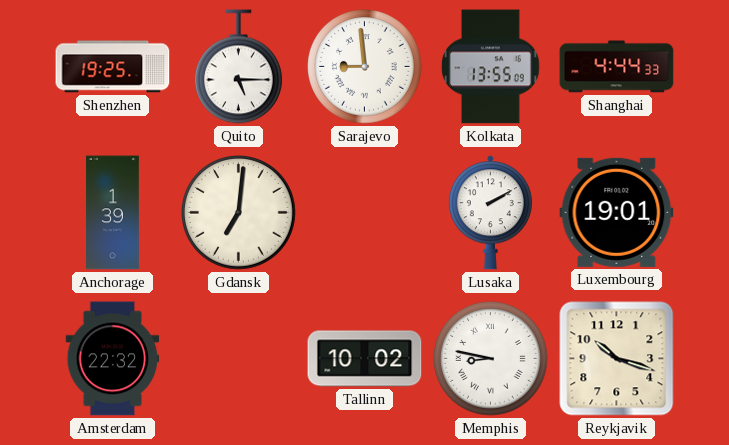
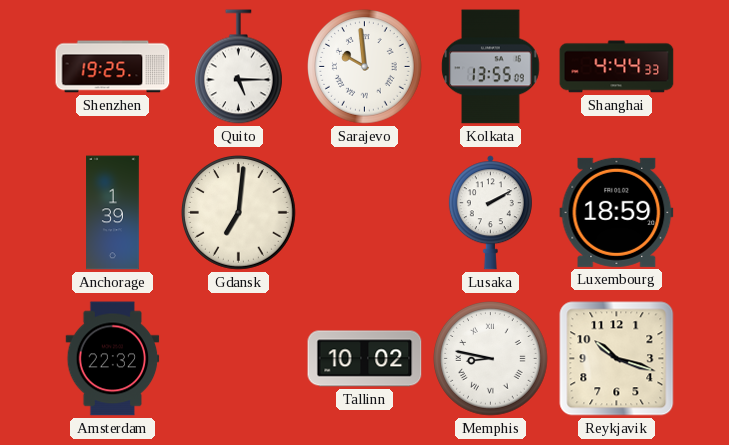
Sarajevo: 8:59 -> 9:59 (365, 67)
Luxembourg: 19:01 -> 18:59 (617, 212)
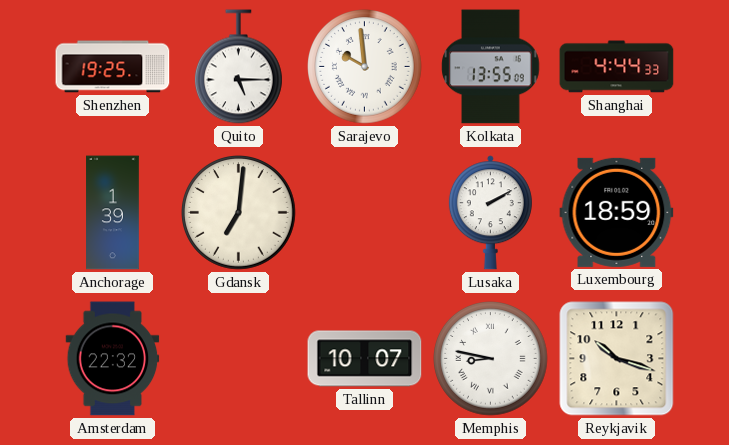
Tallinn: 10:02 -> 10:07 (365, 359)
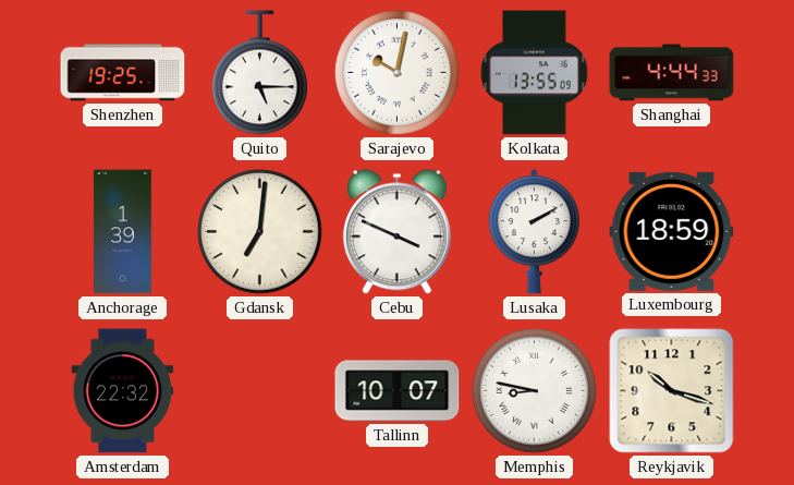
Sarajevo: 9:59 -> 10:02 (398, 73)
Cebu: none -> 3:49 (396, 232)
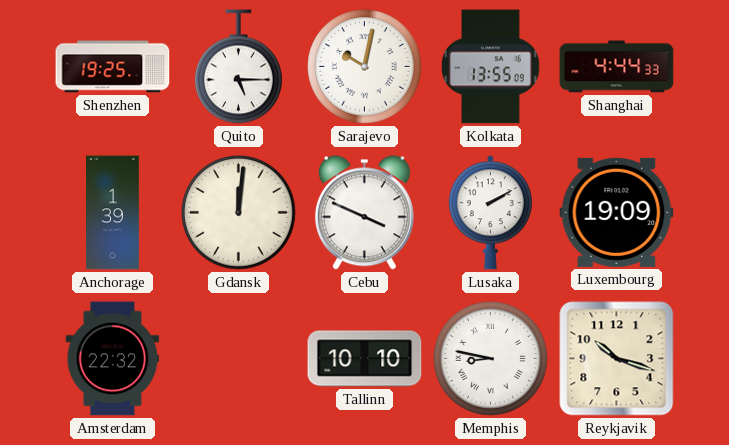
Gdansk: 7:01 -> 12:01 (239, 213)
Luxembourg: 18:59 -> 19:09 (617, 212)
Tallinn: 10:07 -> 10:10 (365, 359)
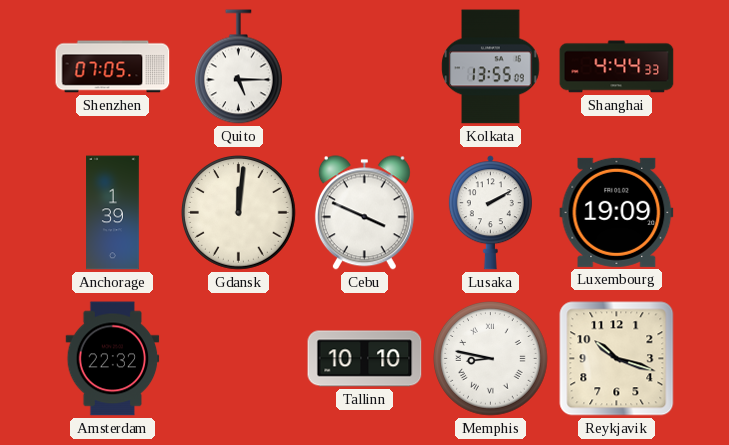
Shenzhen: 19:25 -> 07:05 (113, 67)
Sarajevo: 10:02 -> none (365, 67)
